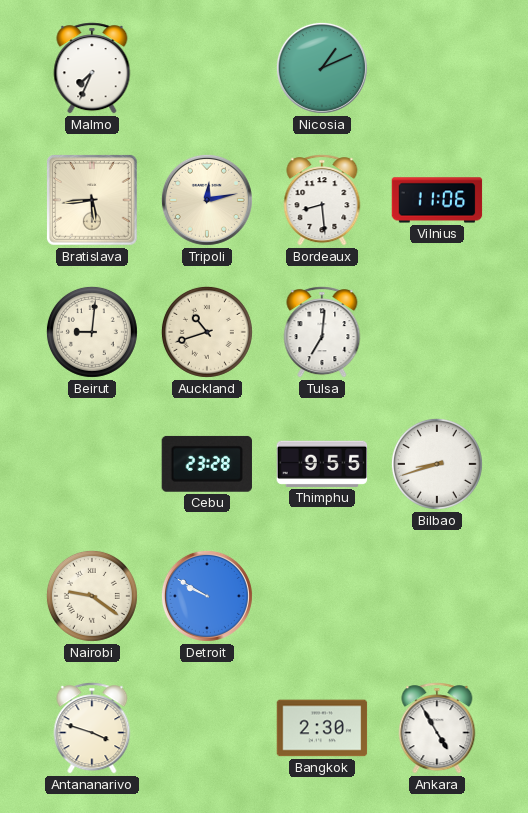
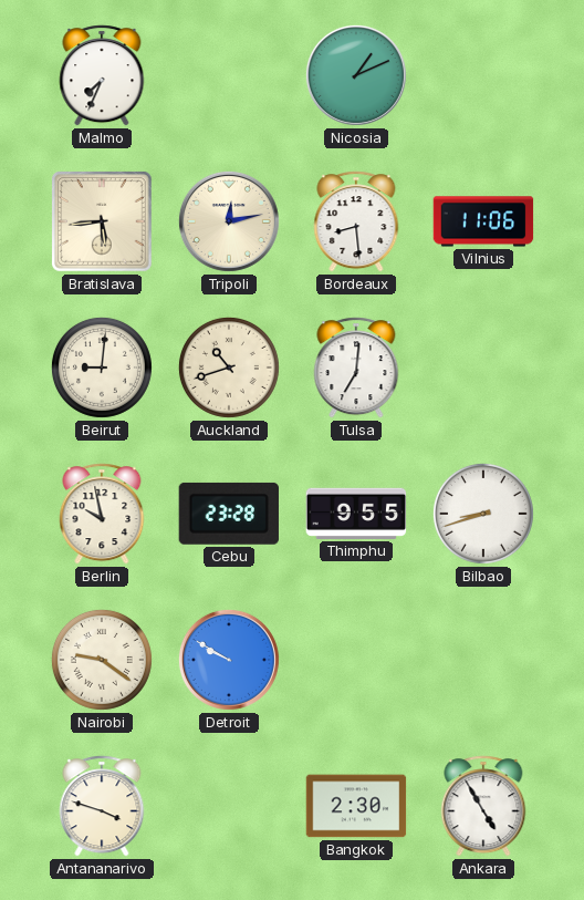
Berlin: none -> 9:58 (102, 514)
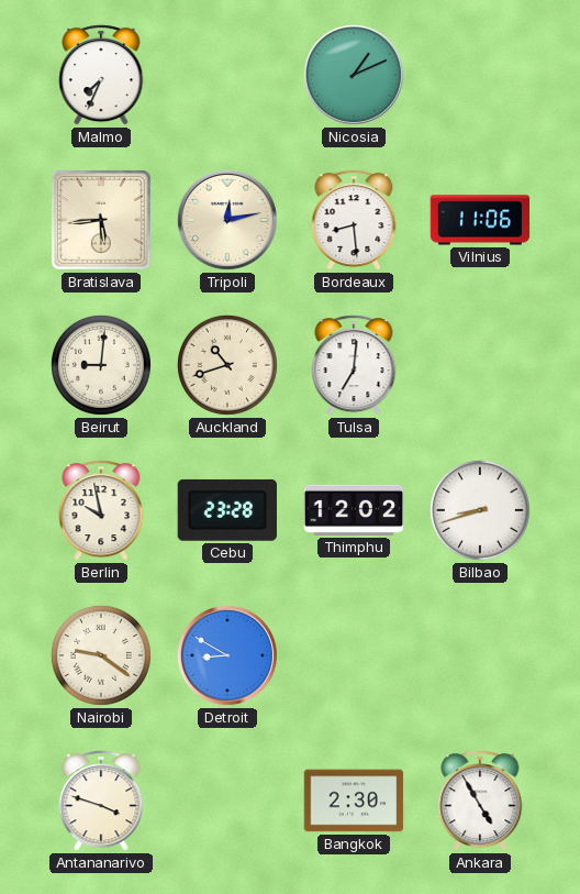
Thimphu: 9:55 -> 12:02 (354, 510)
Detroit: 9:50 -> 8:50 (227, 655)
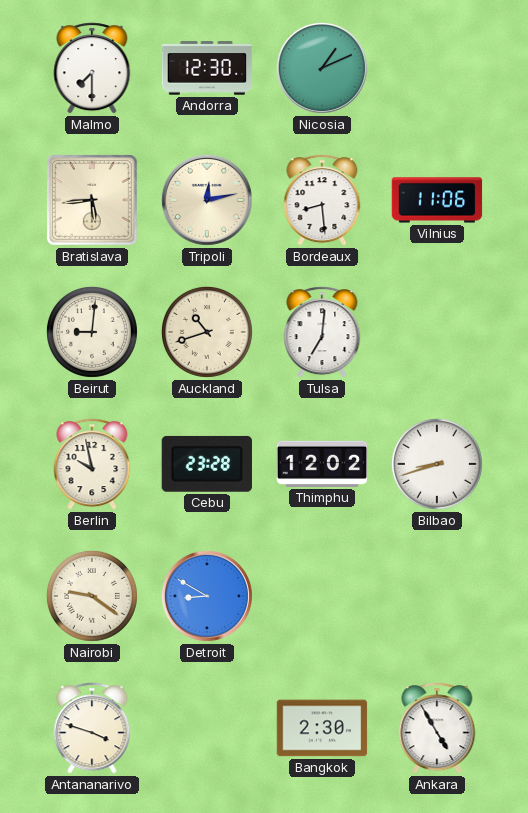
Malmo: 7:34 -> 7:30 (92, 68)
Andorra: none -> 12:30 (207, 68)
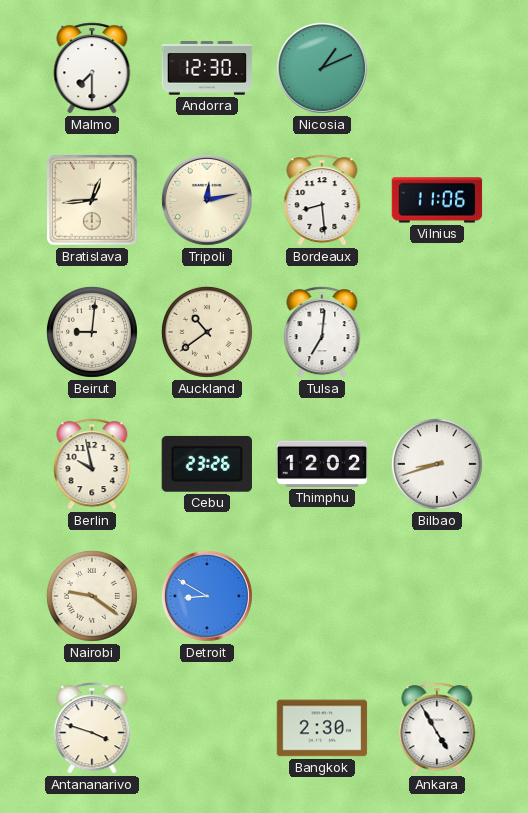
Bratislava: 5:44 -> 12:44 (92, 200)
Auckland: 10:42 -> 10:39 (207, 332)
Cebu: 23:28 -> 23:26 (207, 464)
